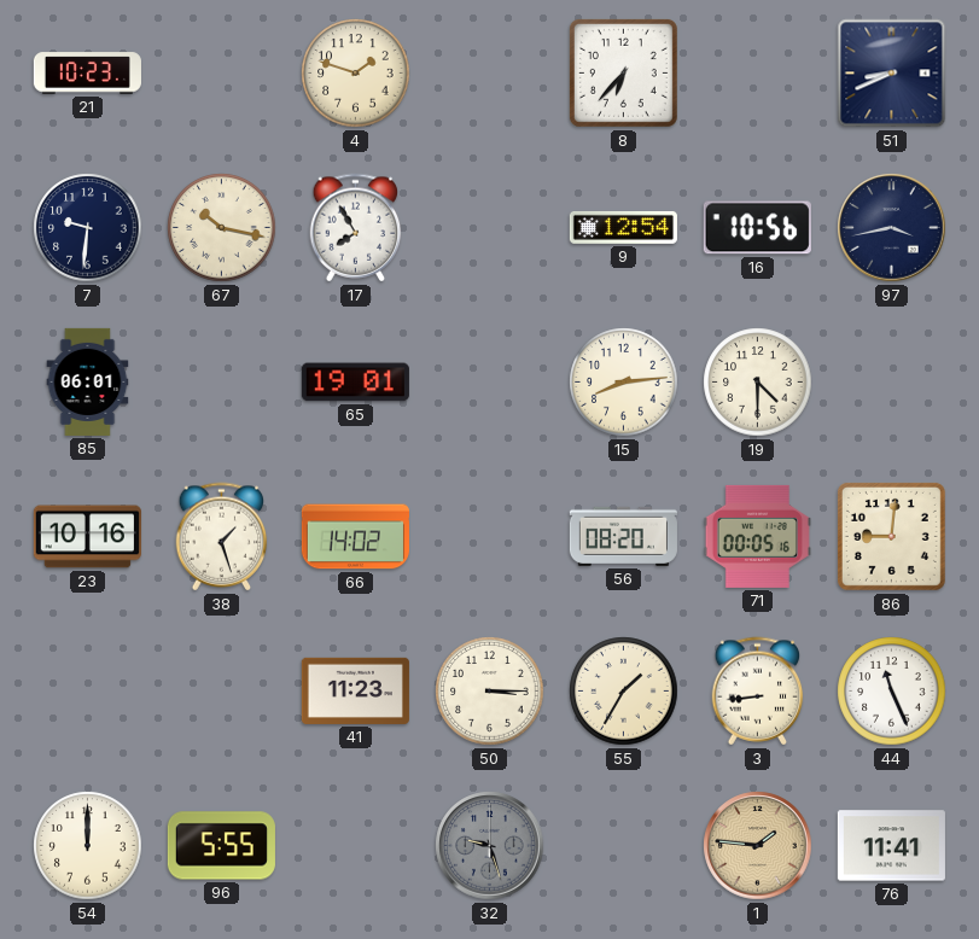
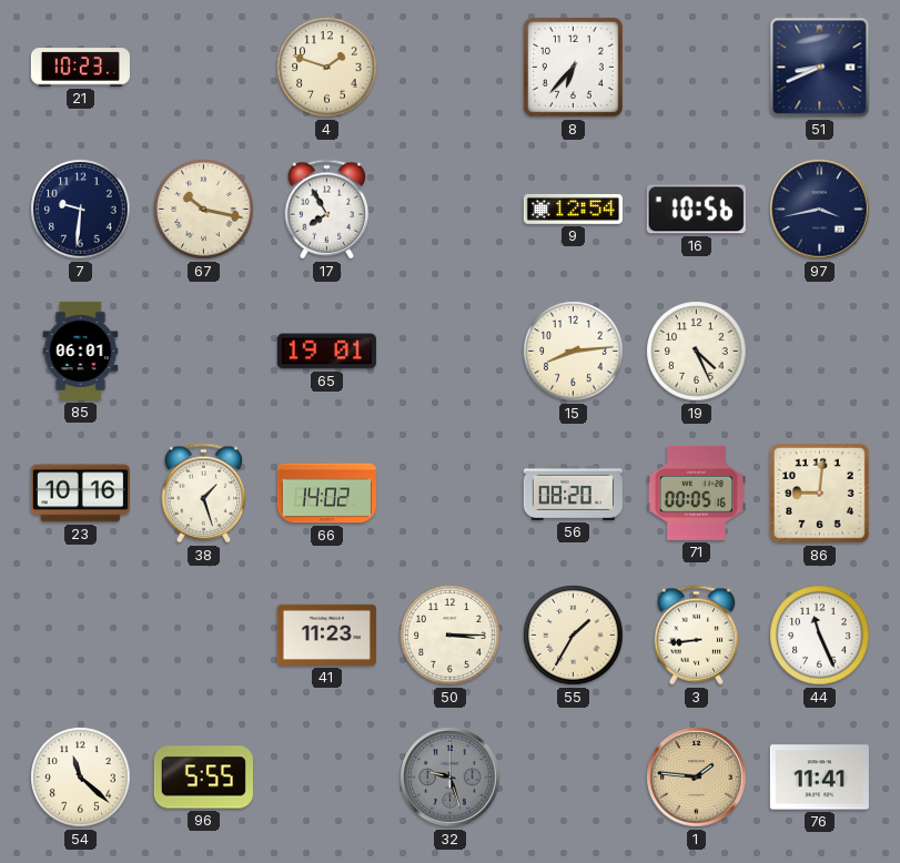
19: 4:30 -> 4:26 (697, 352)
54: 12:00 -> 11:22 (81, 778)
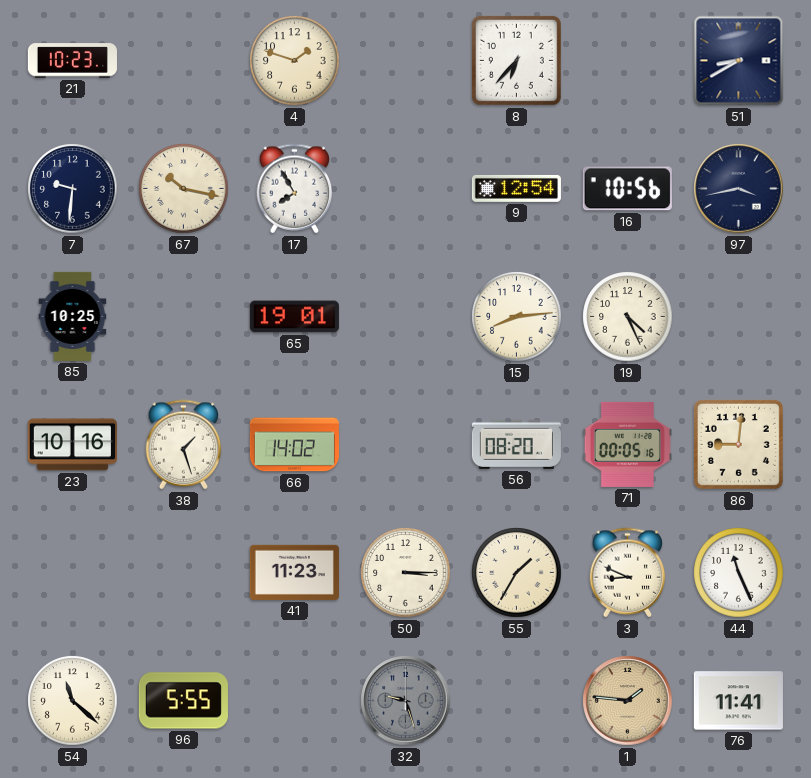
51: 8:41 -> 8:40 (739, 61)
85: 06:01 -> 10:25 (73, 316)
3: 8:44 -> 8:49 (628, 573)
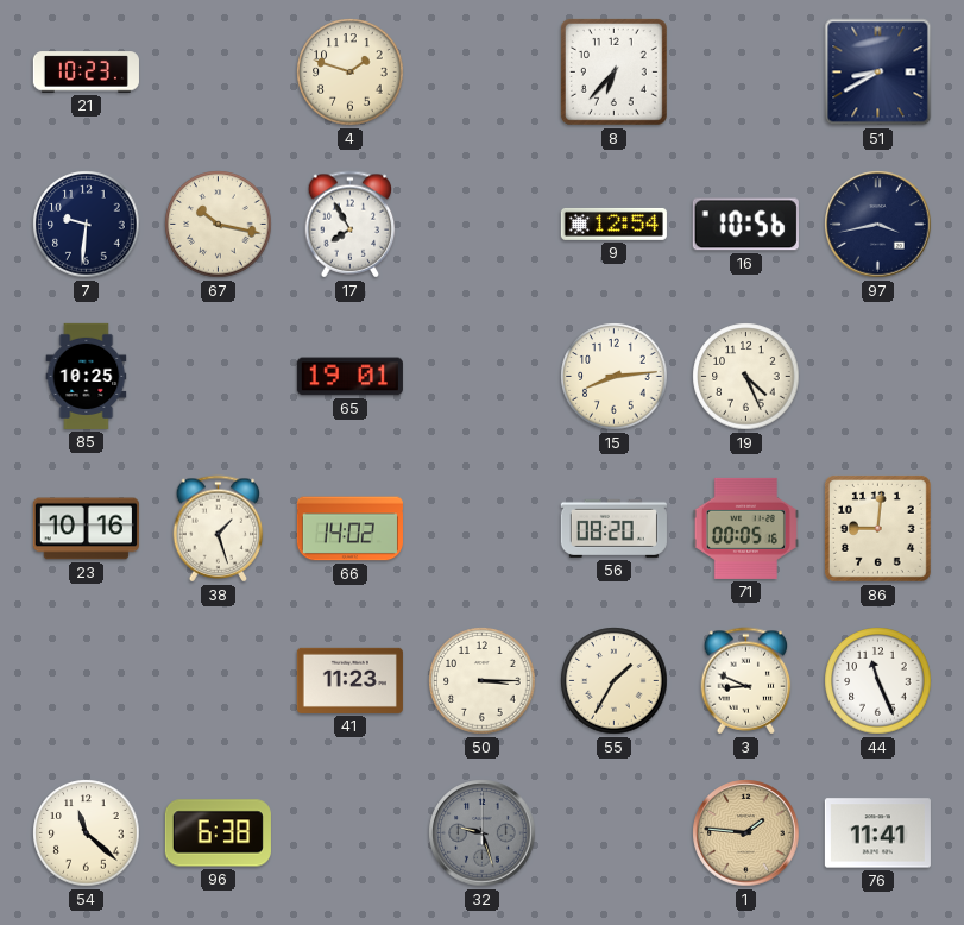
96: 5:55 -> 6:38 (218, 833)
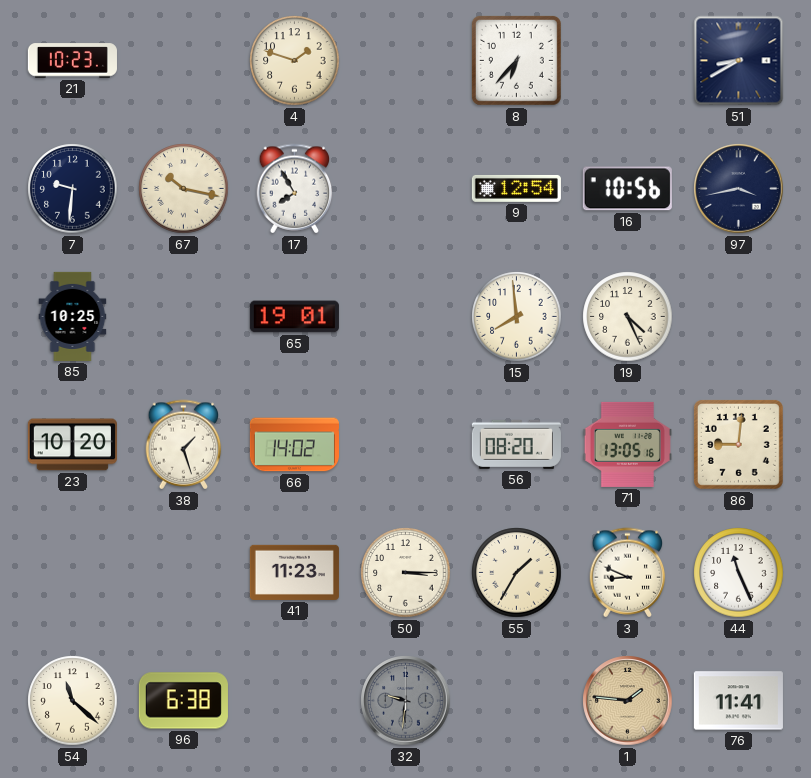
15: 8:14 -> 7:59 (517, 317)
23: 10:16 -> 10:20 (72, 445)
71: 00:05 -> 13:05 (627, 444)
32: 9:27 -> 9:31 (406, 701)
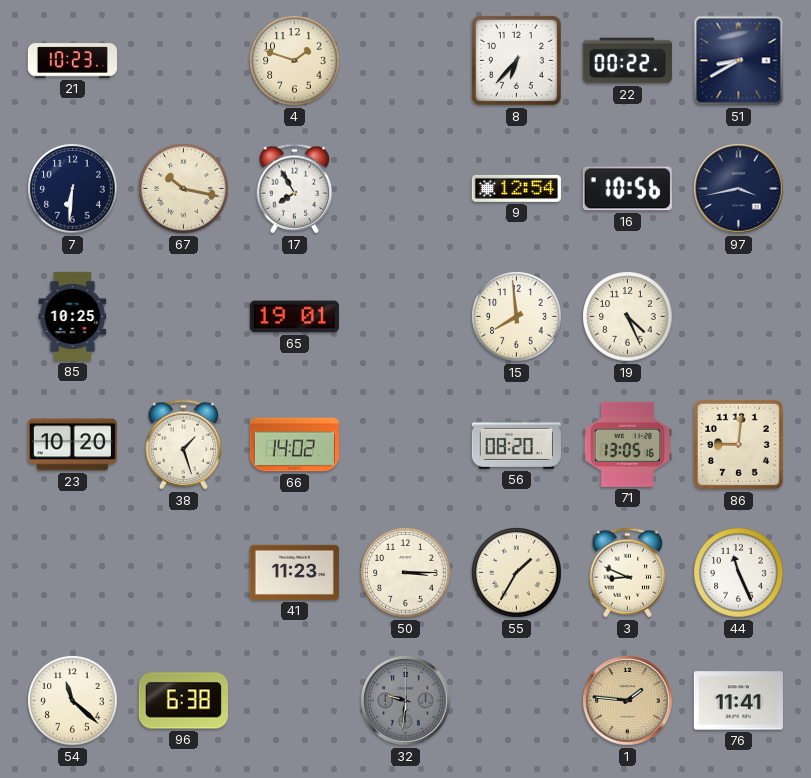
22: none -> 00:22 (627, 61)
7: 9:31 -> 6:31 (73, 189)
